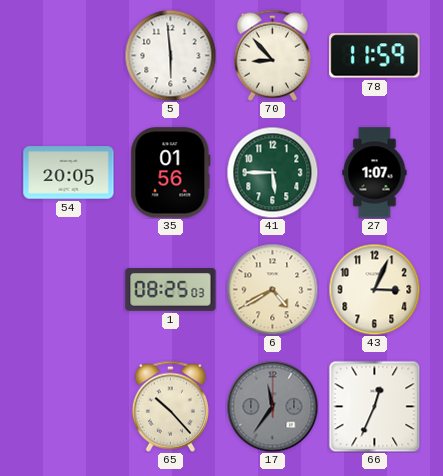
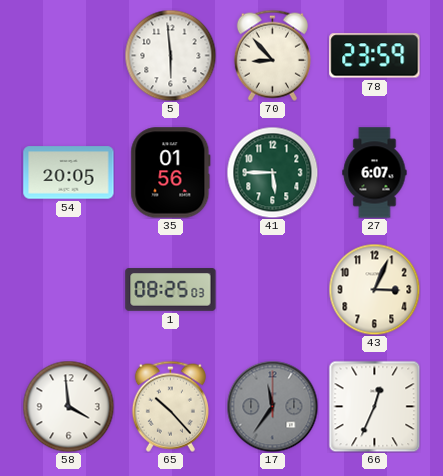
78: 11:59 -> 23:59 (375, 56)
27: 1:07 -> 6:07 (375, 173)
6: 4:40 -> none (272, 289)
58: none -> 3:59 (68, 406)
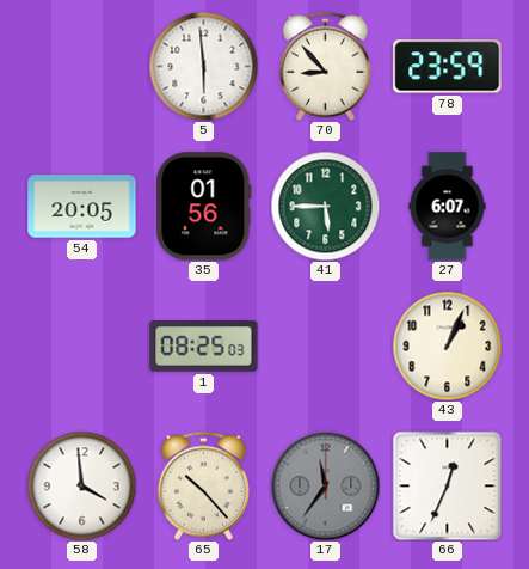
43: 3:04 -> 1:04 (447, 345)
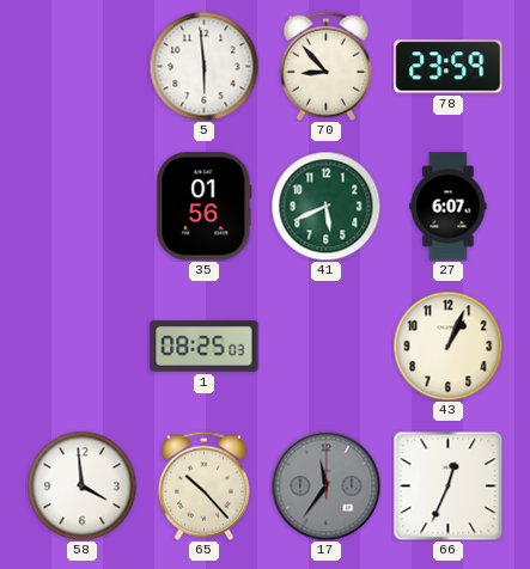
54: 20:05 -> none (82, 207)
41: 5:45 -> 5:41 (325, 206)
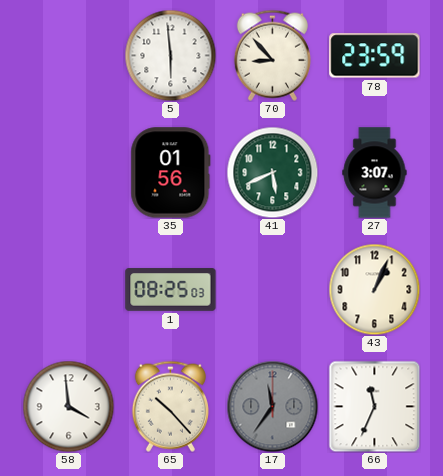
27: 6:07 -> 3:07 (375, 173)
66: 12:34 -> 11:34 (374, 406)
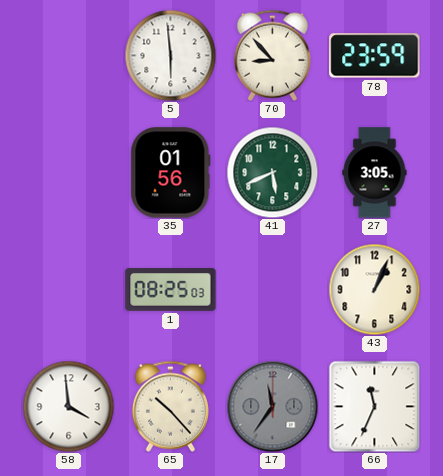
27: 3:07 -> 3:05 (375, 173)
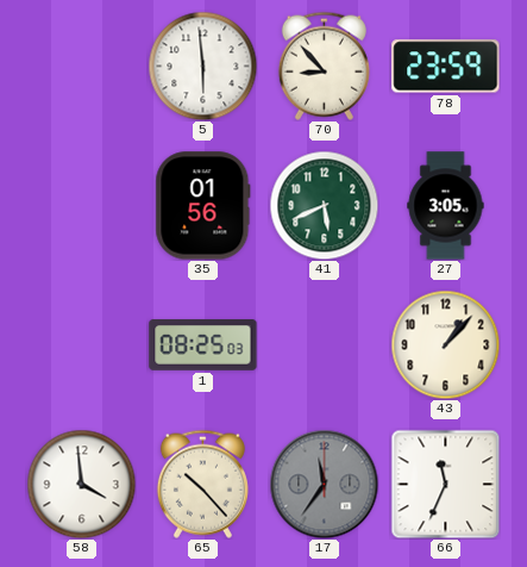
43: 1:04 -> 1:07 (445, 344)
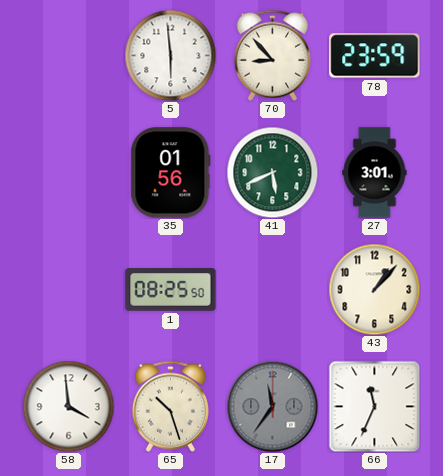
27: 3:05 -> 3:01 (375, 173)
1: 08:25:03 -> 08:25:50 (171, 290)
65: 10:23 -> 10:27 (170, 406)
